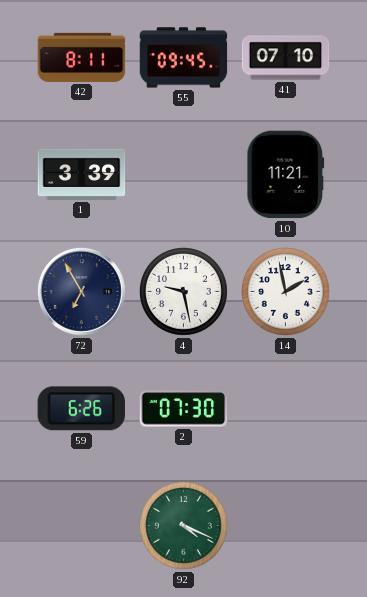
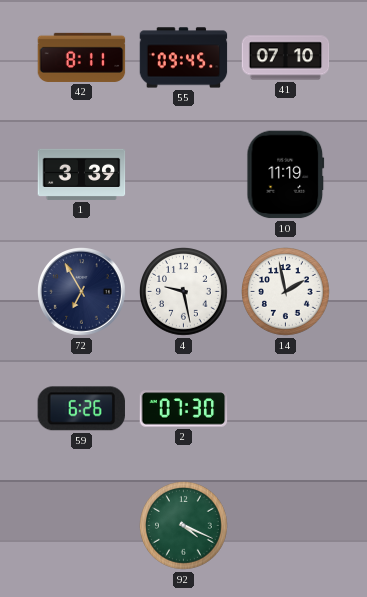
10: 11:21 -> 11:19 (286, 175)
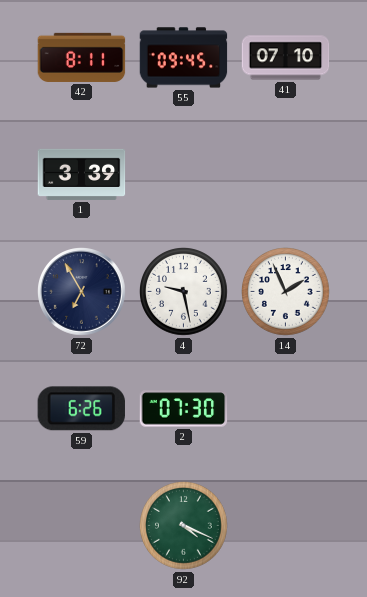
10: 11:19 -> none (286, 175)
14: 1:58 -> 1:56 (286, 292)
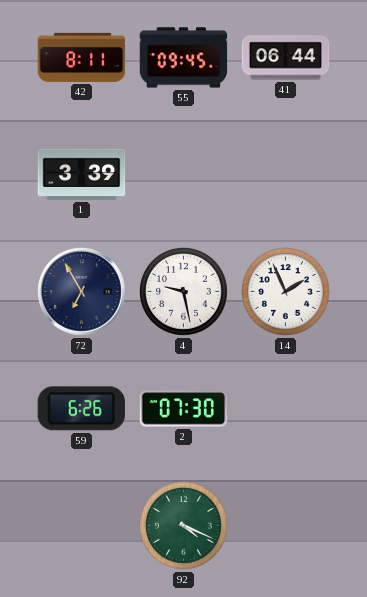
41: 07:10 -> 06:44 (286, 58)
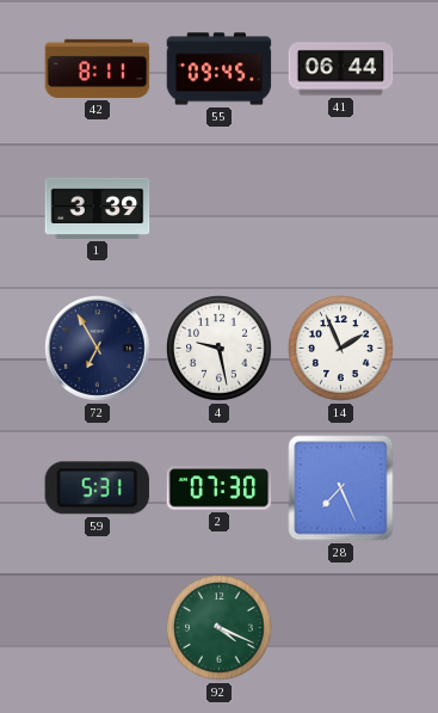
59: 6:26 -> 5:31 (97, 488)
28: none -> 7:26 (341, 488)
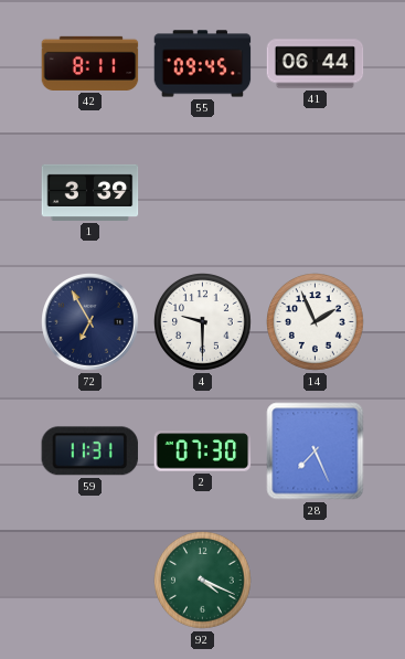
4: 9:28 -> 9:30 (203, 322)
59: 5:31 -> 11:31 (89, 451)
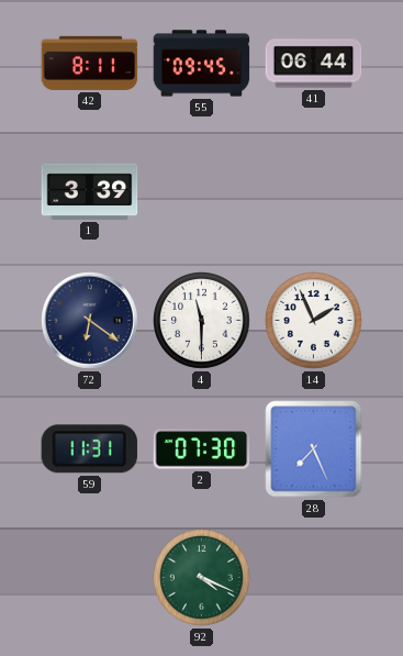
72: 6:55 -> 6:21 (90, 321)
4: 9:30 -> 11:30 (202, 321)
